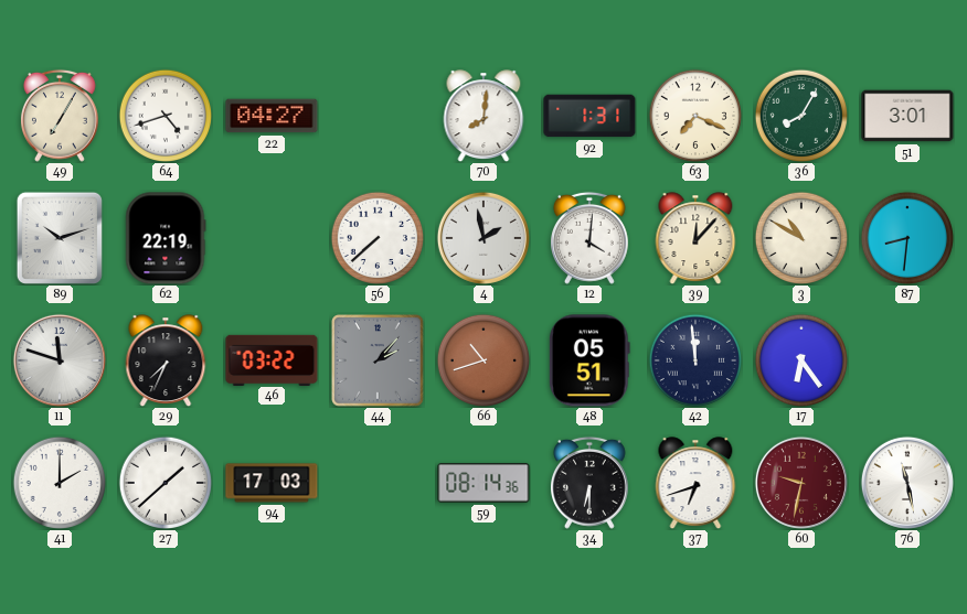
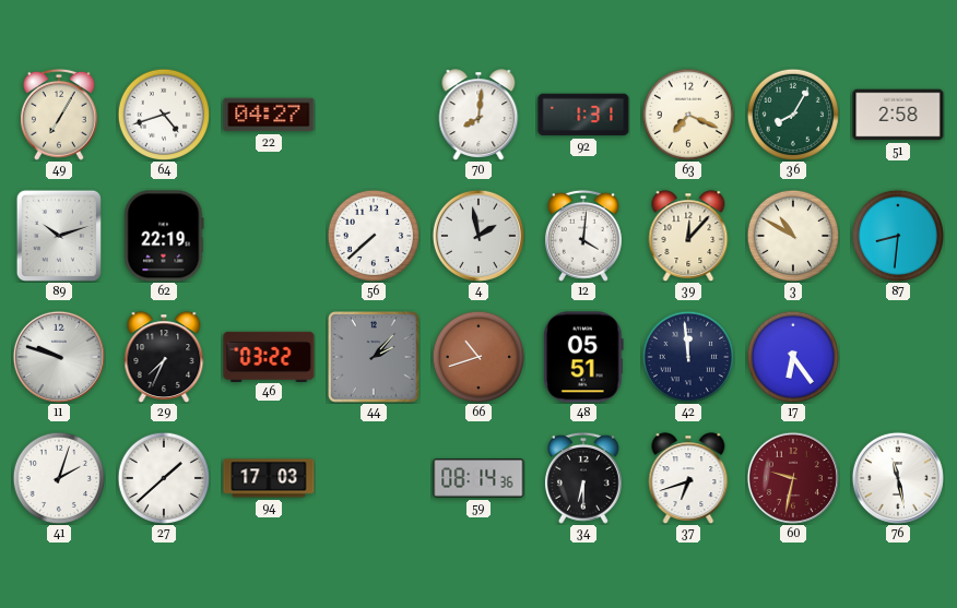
51: 3:01 -> 2:58 (898, 115)
11: 11:48 -> 9:48 (59, 357)
41: 2:00 -> 2:03 (58, 477)
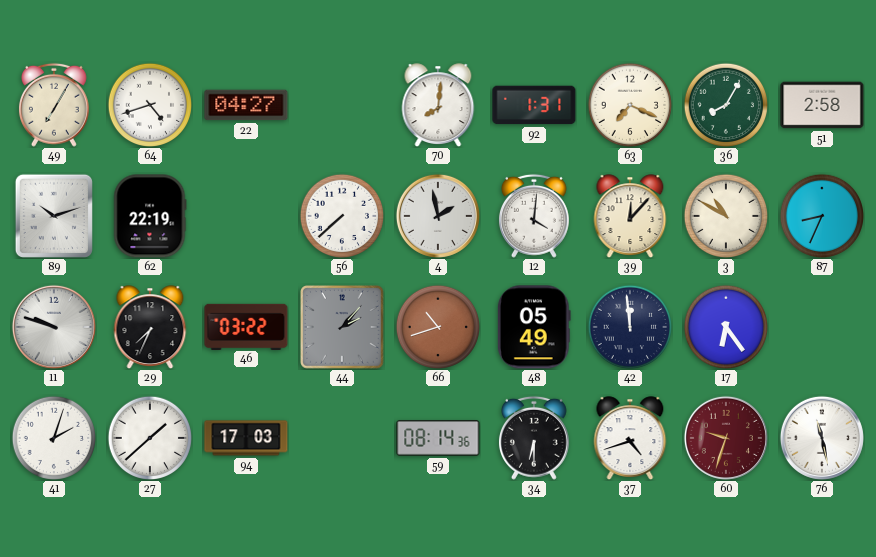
87: 8:31 -> 8:34 (821, 215)
48: 05:51 -> 05:49 (534, 327)
37: 6:42 -> 4:42 (630, 438)
60: 9:32 -> 9:33 (726, 438)
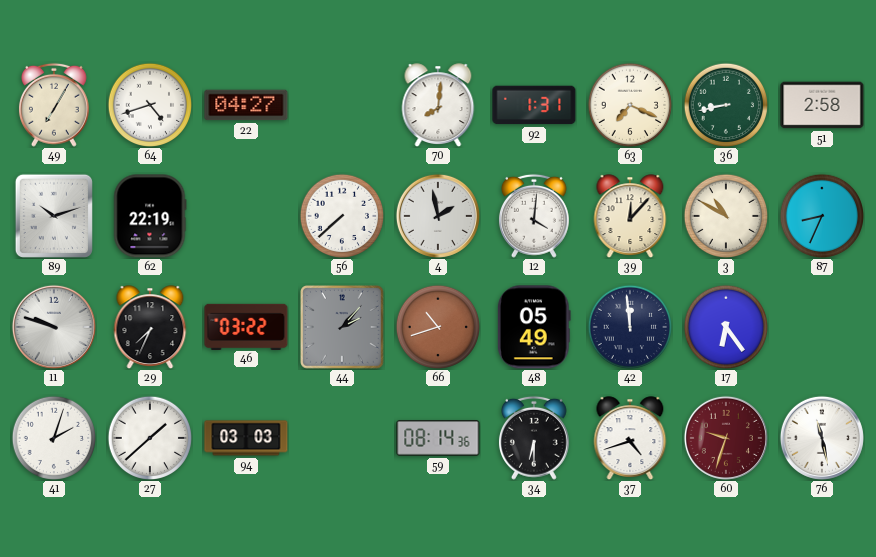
36: 8:05 -> 8:43 (725, 104)
94: 17:03 -> 03:03 (246, 438)
